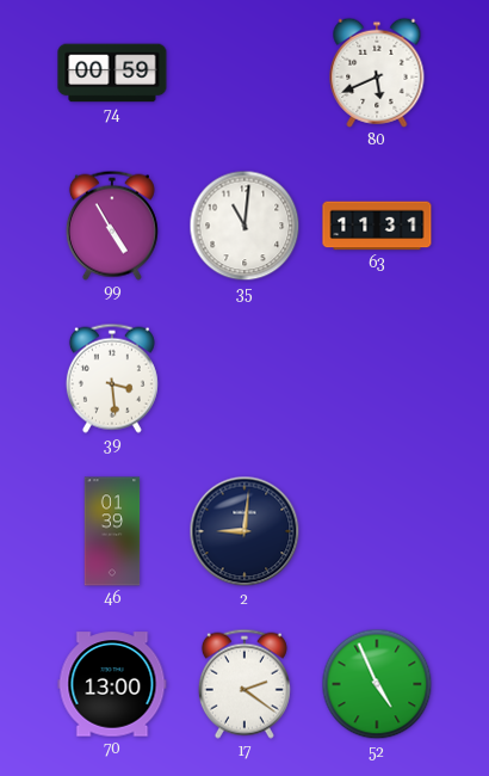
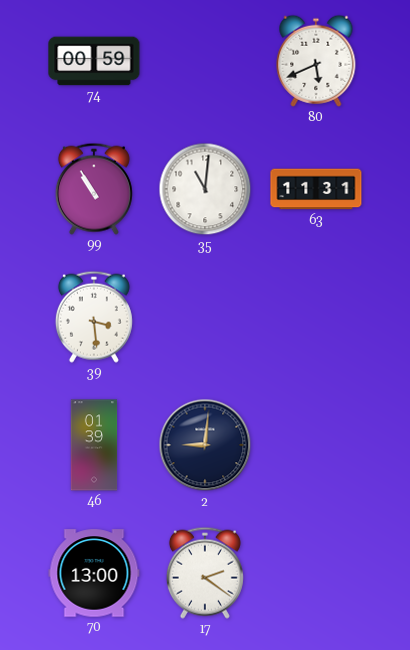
99: 4:55 -> 10:55 (94, 189)
52: 4:56 -> none (377, 684)
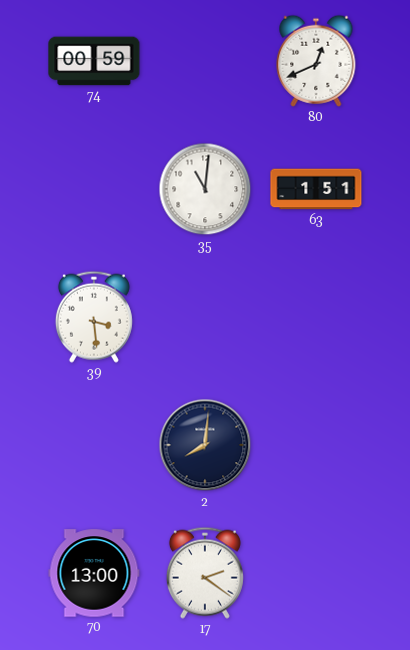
80: 5:41 -> 12:41 (316, 61)
99: 10:55 -> none (94, 189)
63: 11:31 -> 1:51 (316, 189)
46: 01:39 -> none (94, 445)
2: 9:01 -> 8:01 (205, 445)
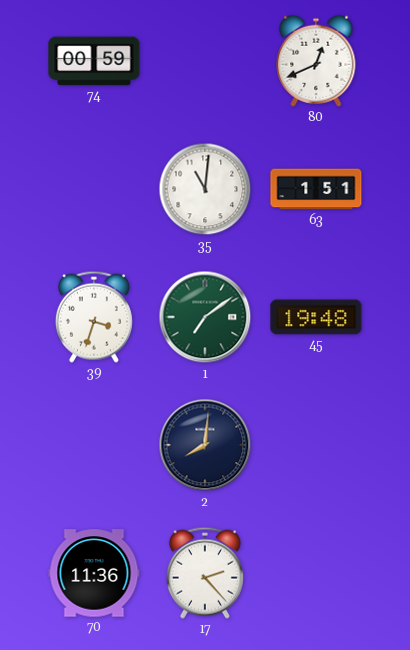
39: 3:29 -> 3:33 (94, 317)
1: none -> 7:09 (205, 317)
45: none -> 19:48 (316, 317)
70: 13:00 -> 11:36 (94, 573)
17: 2:21 -> 2:23 (205, 573)
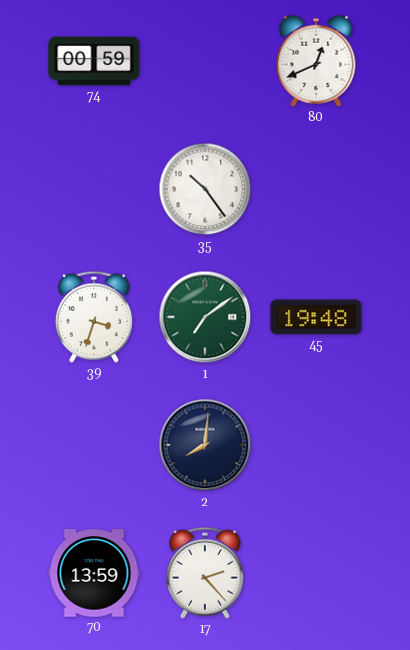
35: 11:01 -> 10:24 (205, 189)
63: 1:51 -> none (316, 189)
70: 11:36 -> 13:59 (94, 573)
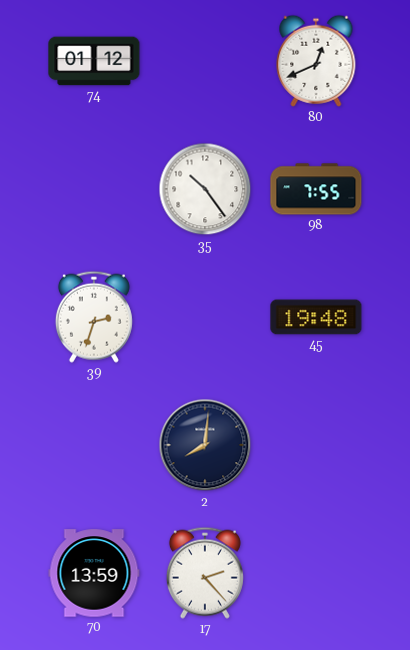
74: 00:59 -> 01:12 (94, 61)
98: none -> 7:55 (316, 189)
39: 3:33 -> 2:33 (94, 317)
1: 7:09 -> none (205, 317)
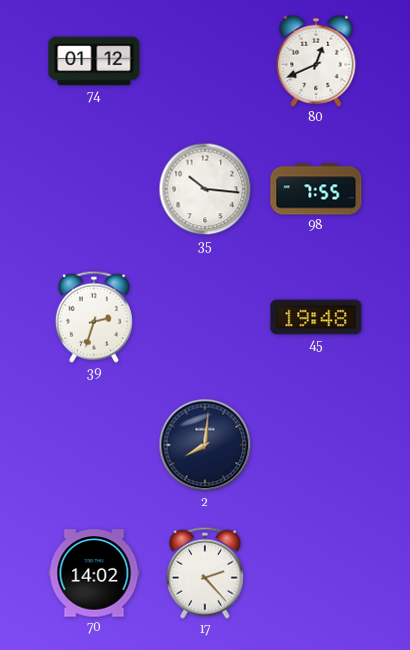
35: 10:24 -> 10:16 (205, 189)
70: 13:59 -> 14:02 (94, 573)
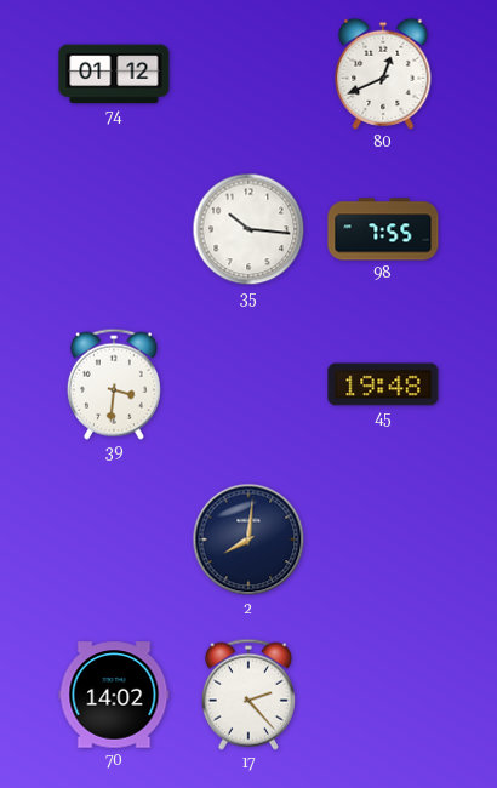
39: 2:33 -> 3:31 (114, 384)
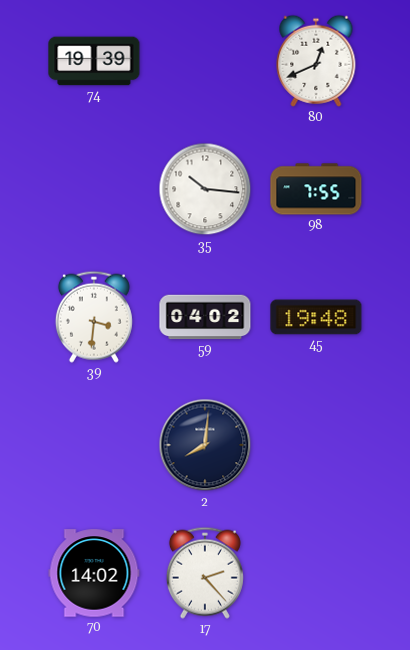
74: 01:12 -> 19:39 (94, 61)
59: none -> 04:02 (205, 317)
